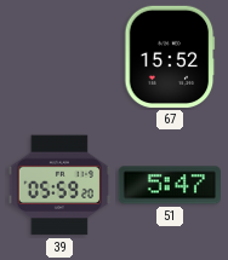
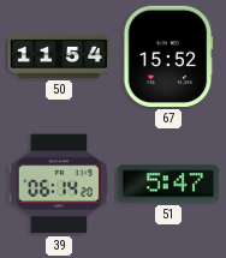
50: none -> 11:54 (59, 56)
39: 05:59 -> 06:14 (58, 184)
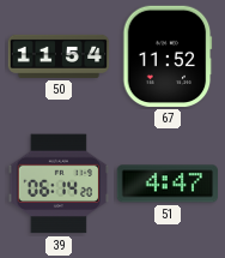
67: 15:52 -> 11:52 (168, 56)
51: 5:47 -> 4:47 (166, 184)
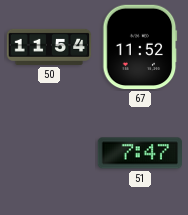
39: 06:14 -> none (57, 184)
51: 4:47 -> 7:47 (139, 153)
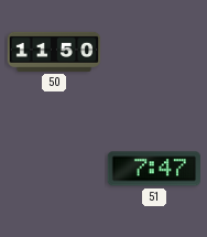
50: 11:54 -> 11:50 (54, 52)
67: 11:52 -> none (140, 47)
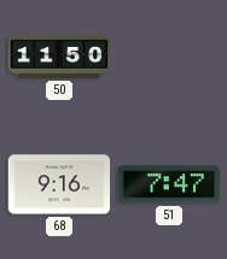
68: none -> 9:16 (59, 184)
